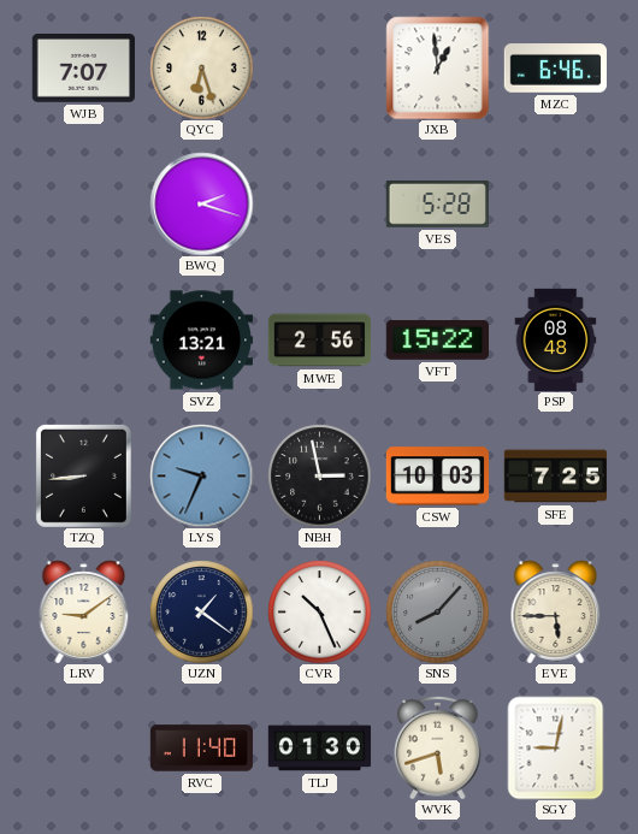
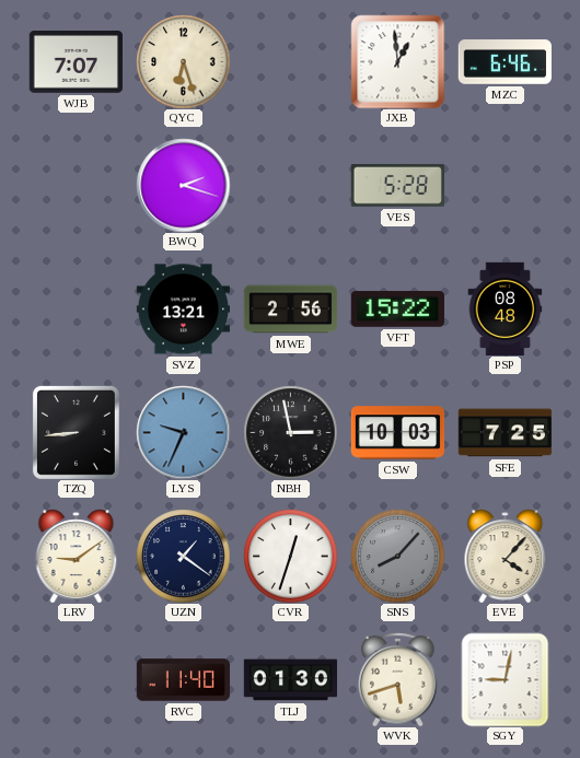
CVR: 10:26 -> 12:33 (290, 556)
EVE: 5:45 -> 4:07 (506, 556)
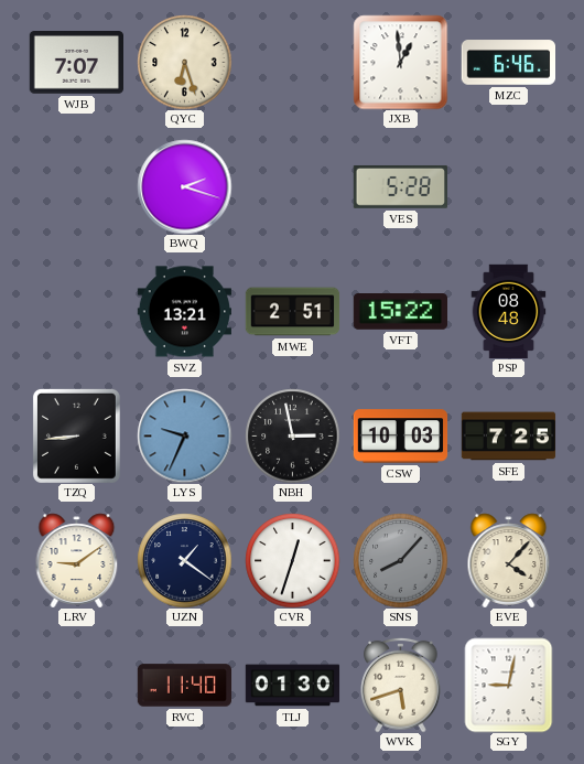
MWE: 2:56 -> 2:51 (292, 312)
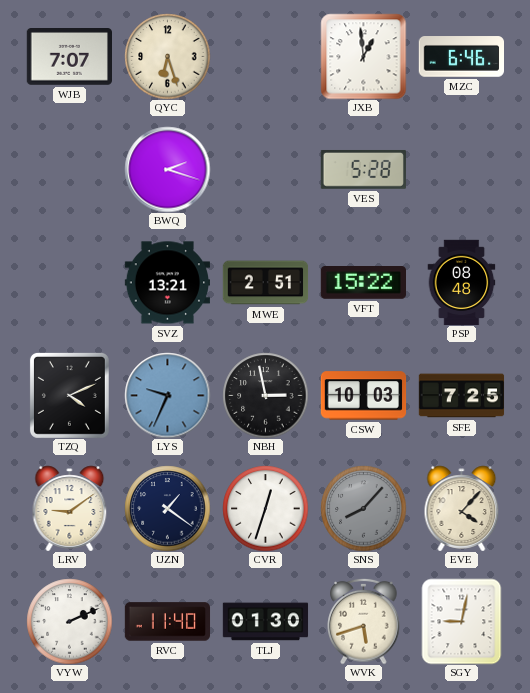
TZQ: 8:44 -> 4:11 (69, 395)
VYW: none -> 2:11 (69, 621)
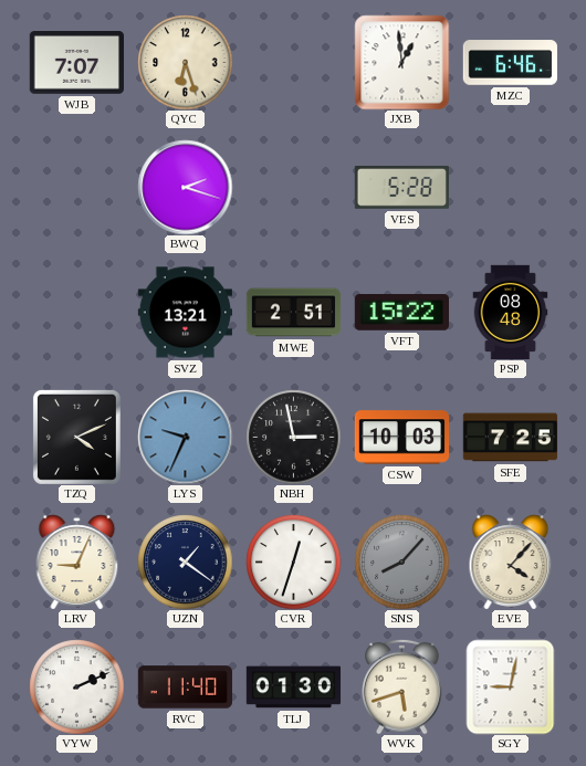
LRV: 9:09 -> 9:04 (77, 562)
